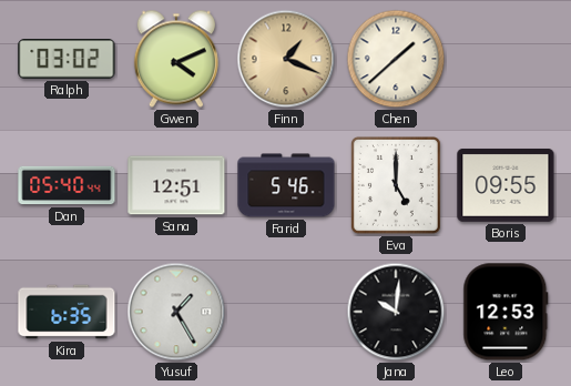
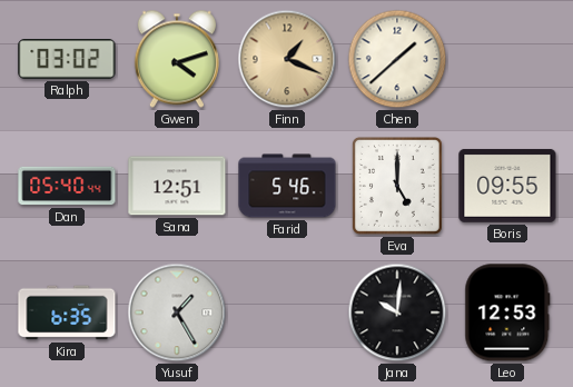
Gwen: 4:11 -> 4:12 (177, 59)
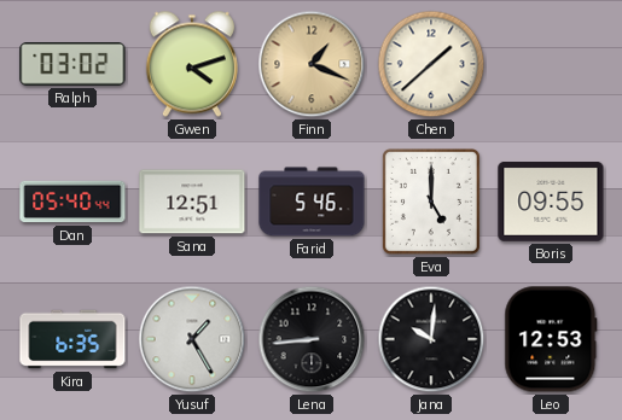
Lena: none -> 8:44 (312, 339)
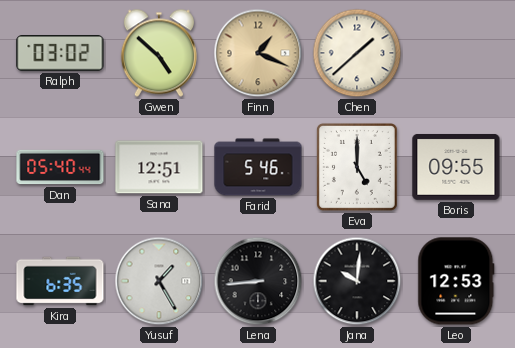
Gwen: 4:12 -> 4:52 (159, 53)
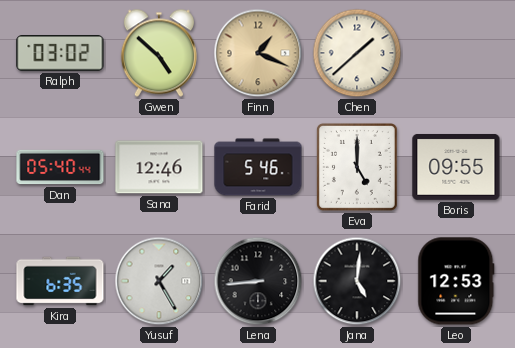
Sana: 12:51 -> 12:46 (159, 167)
Jana: 10:01 -> 5:01 (357, 281)
